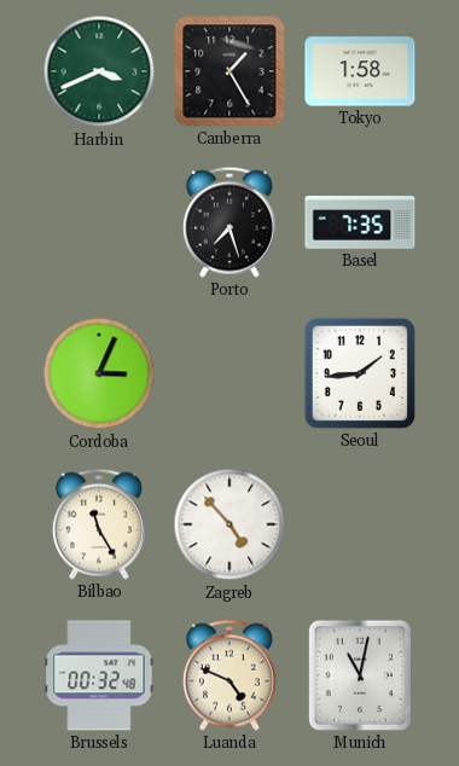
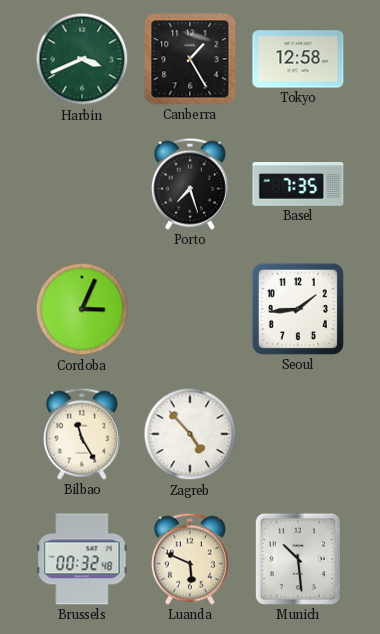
Tokyo: 1:58 -> 12:58 (298, 59)
Luanda: 4:49 -> 5:49 (190, 559)
Munich: 11:02 -> 10:29 (298, 559)
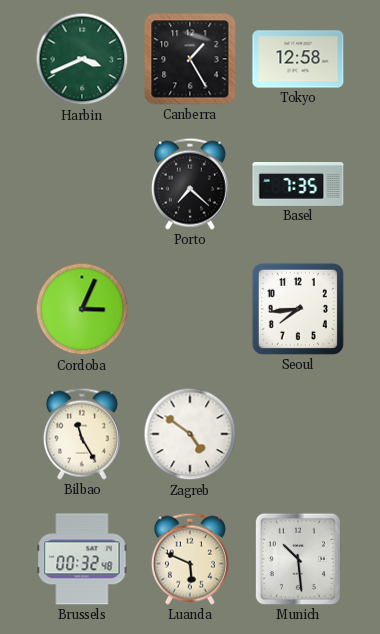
Porto: 7:27 -> 7:22 (190, 184)
Seoul: 1:44 -> 7:44 (298, 309)
Zagreb: 4:53 -> 4:51 (190, 434)
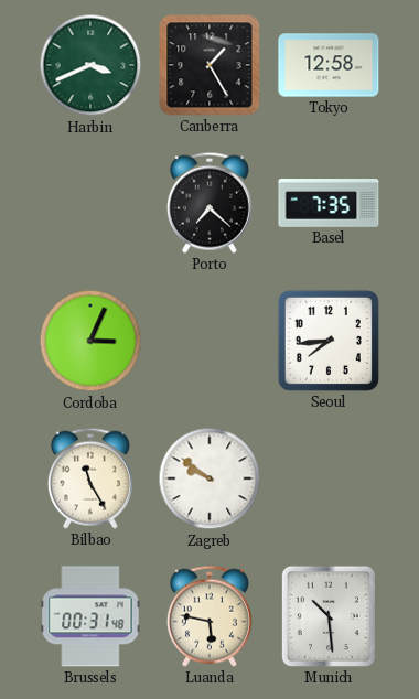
Zagreb: 4:51 -> 9:51 (209, 478)
Brussels: 00:32 -> 00:31 (90, 616)
Luanda: 5:49 -> 5:47 (209, 616)
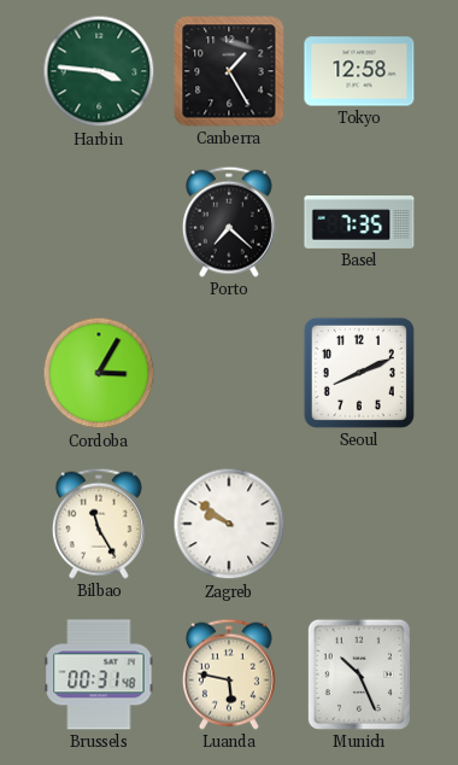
Harbin: 3:41 -> 3:46 (99, 71)
Cordoba: 3:04 -> 3:05 (99, 373)
Seoul: 7:44 -> 8:11 (359, 373)
Munich: 10:29 -> 10:26 (359, 675)
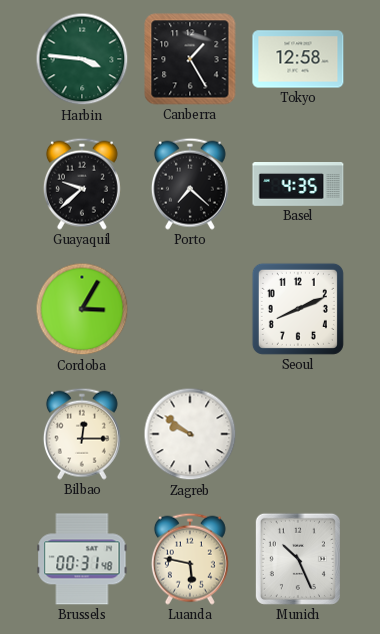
Guayaquil: none -> 9:38 (82, 184)
Basel: 7:35 -> 4:35 (298, 185)
Bilbao: 11:25 -> 12:15 (82, 434)
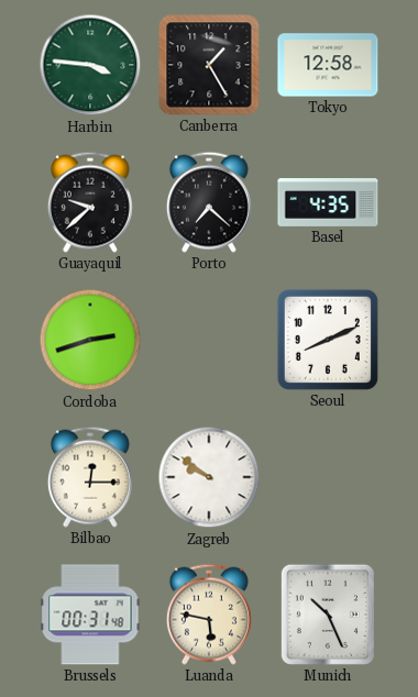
Cordoba: 3:05 -> 2:42 (90, 340)
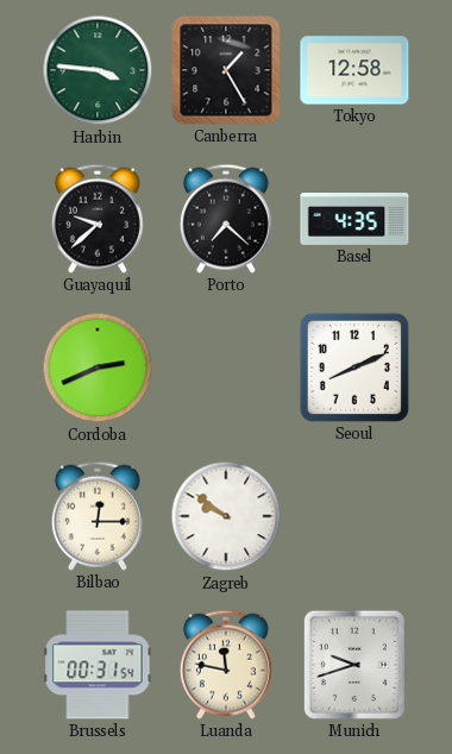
Cordoba: 2:42 -> 2:41 (98, 367)
Brussels: 00:31:48 -> 00:31:54 (98, 665)
Luanda: 5:47 -> 11:47 (226, 665)
Munich: 10:26 -> 9:42 (354, 665)
